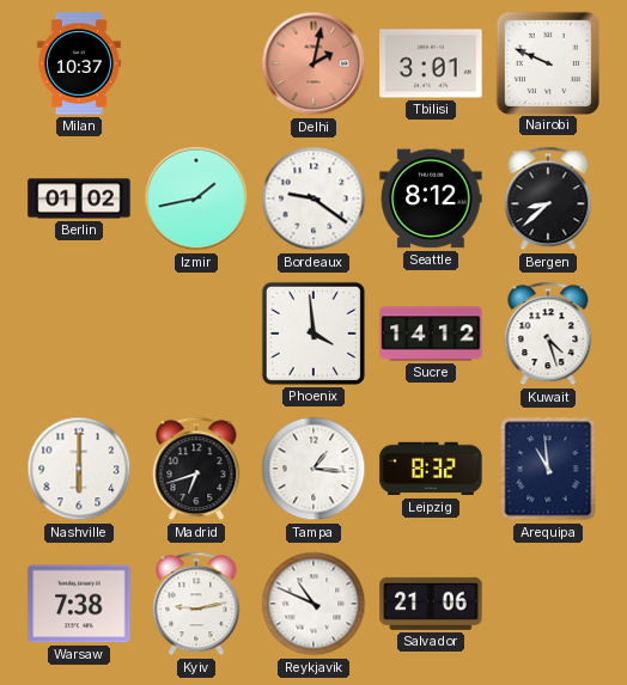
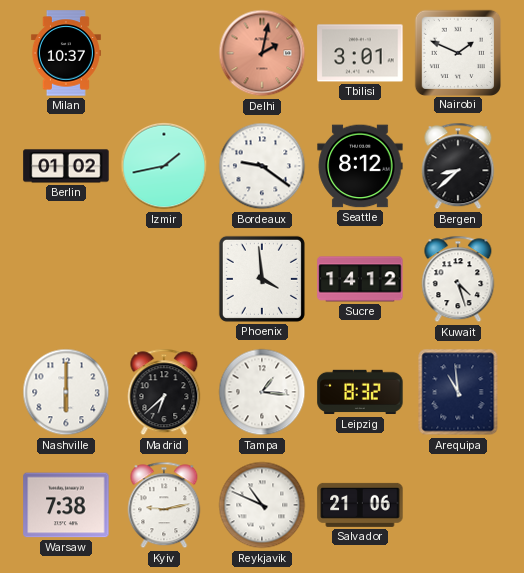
Nairobi: 9:49 -> 1:49 (457, 52)
Madrid: 6:42 -> 6:38 (164, 392)
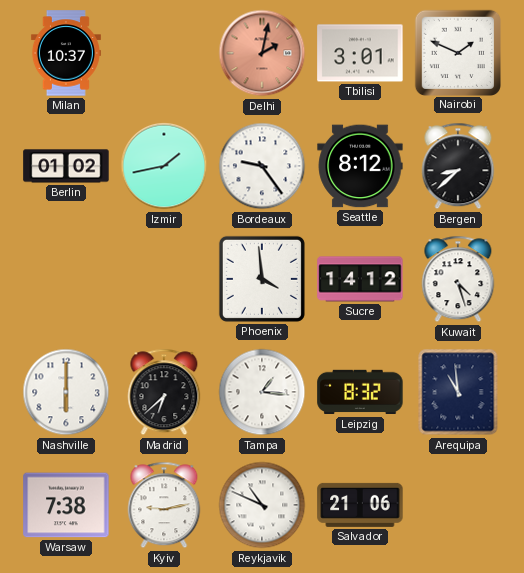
Bordeaux: 9:21 -> 9:24 (262, 166)
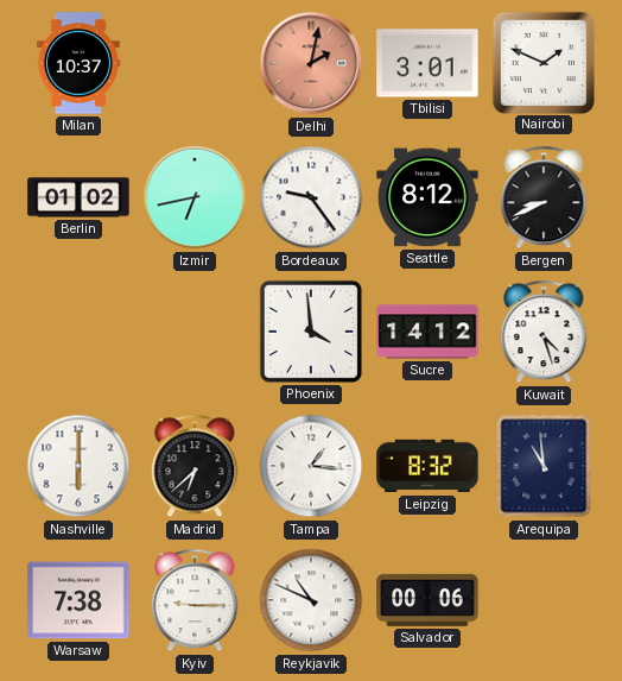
Izmir: 1:43 -> 6:43 (195, 197)
Bergen: 8:38 -> 8:41 (544, 197)
Kyiv: 9:13 -> 9:15 (195, 600)
Salvador: 21:06 -> 00:06 (427, 600)
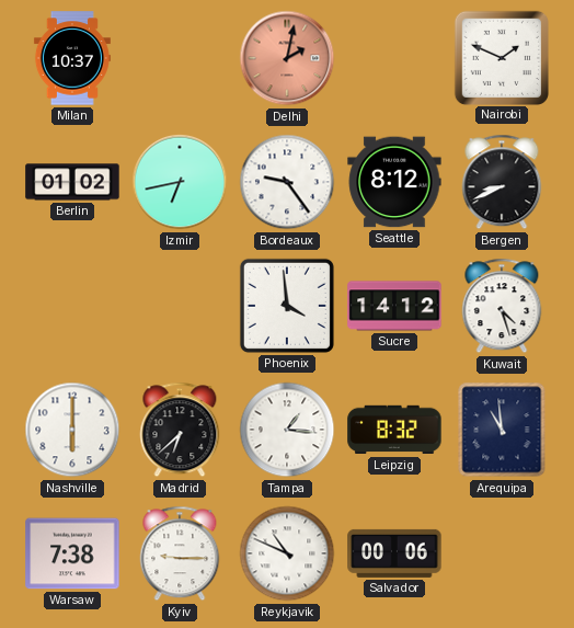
Tbilisi: 3:01 -> none (427, 63)
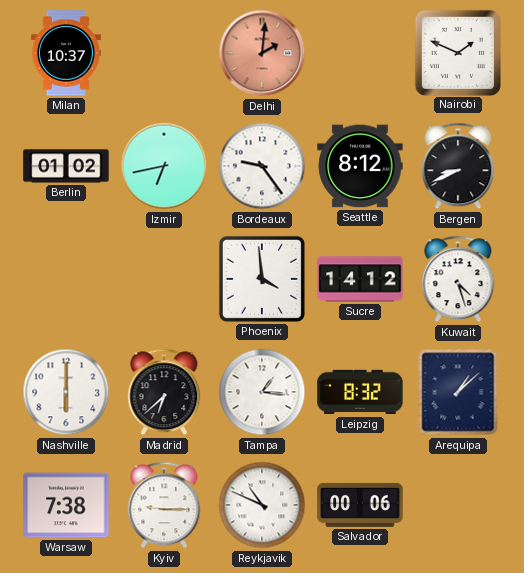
Delhi: 2:02 -> 2:01 (262, 53)
Arequipa: 10:59 -> 1:08 (458, 392)
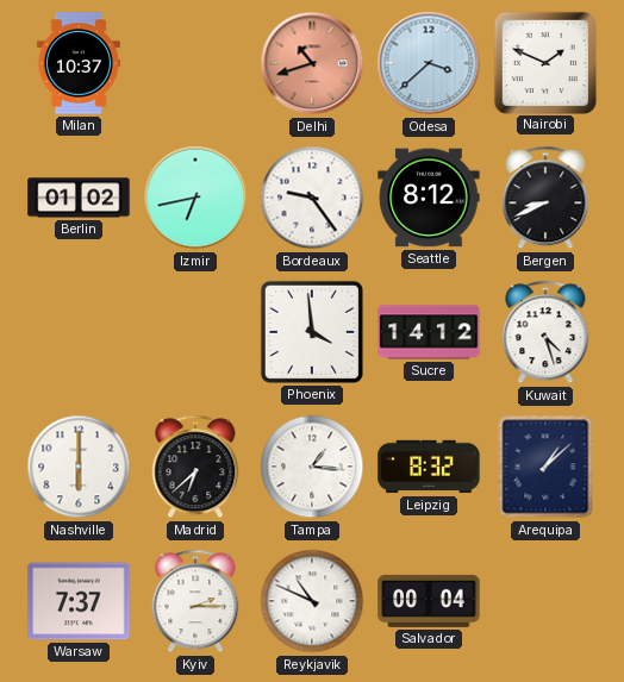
Delhi: 2:01 -> 10:42 (312, 63)
Odesa: none -> 3:38 (429, 63)
Warsaw: 7:38 -> 7:37 (79, 601)
Kyiv: 9:15 -> 2:15 (195, 601)
Salvador: 00:06 -> 00:04 (429, 601)
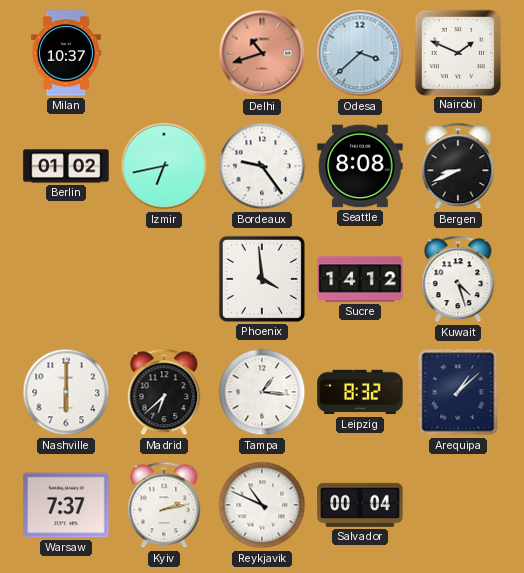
Seattle: 8:12 -> 8:08 (360, 166)
Kyiv: 2:15 -> 2:13 (164, 505)
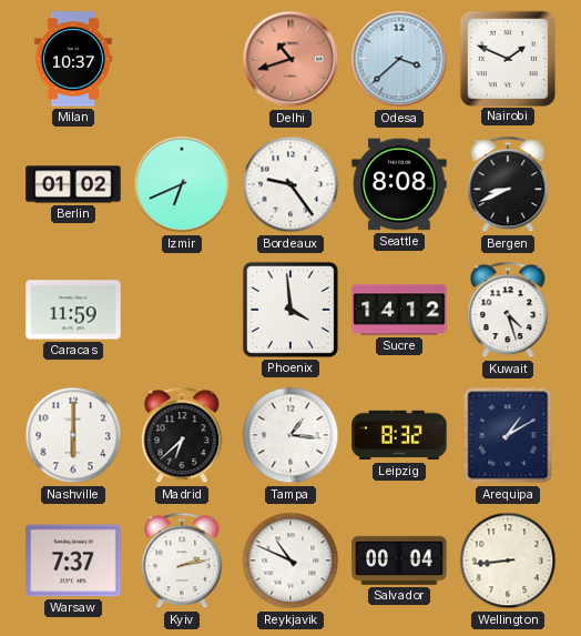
Izmir: 6:43 -> 6:41 (182, 184)
Caracas: none -> 11:59 (73, 310)
Arequipa: 1:08 -> 1:10 (508, 435)
Wellington: none -> 8:44 (508, 561)
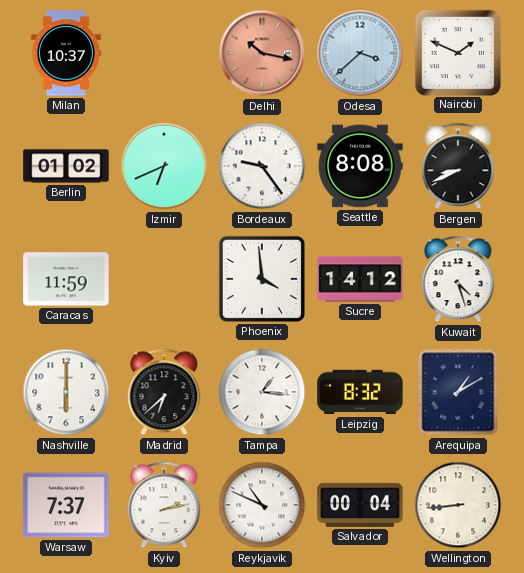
Delhi: 10:42 -> 10:17 (262, 53)
